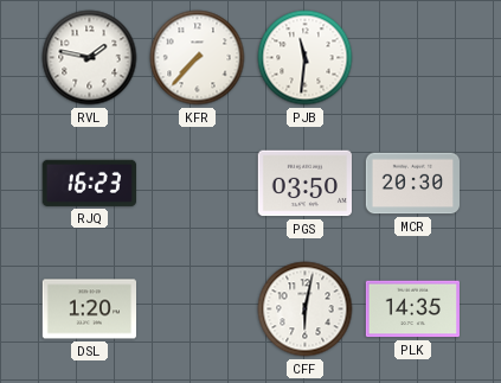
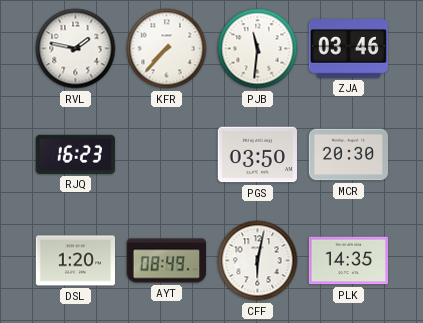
ZJA: none -> 03:46 (348, 49)
AYT: none -> 08:49 (167, 261)
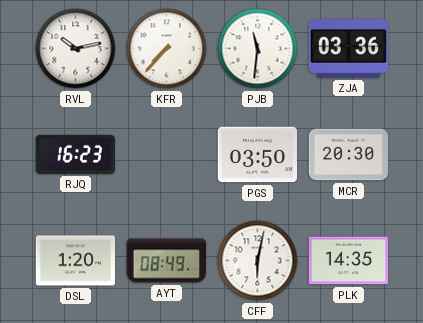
RVL: 1:47 -> 10:13 (76, 49)
ZJA: 03:46 -> 03:36 (348, 49)
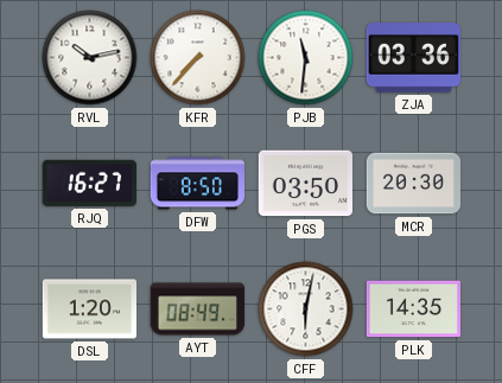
RJQ: 16:23 -> 16:27 (89, 183)
DFW: none -> 8:50 (197, 184)
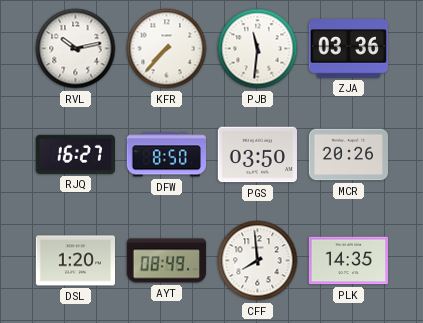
MCR: 20:30 -> 20:26 (349, 155)
CFF: 6:02 -> 7:59 (258, 261)
